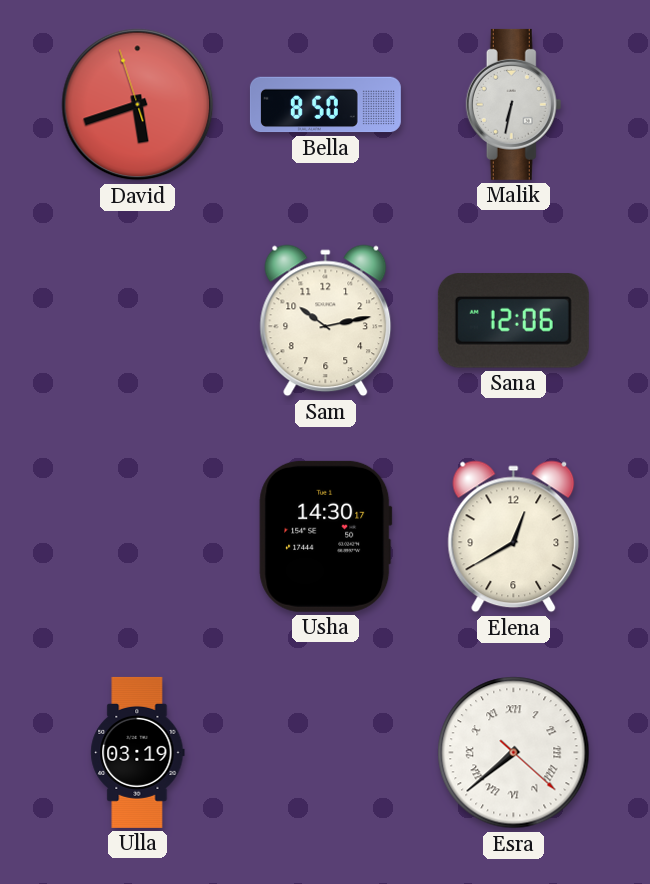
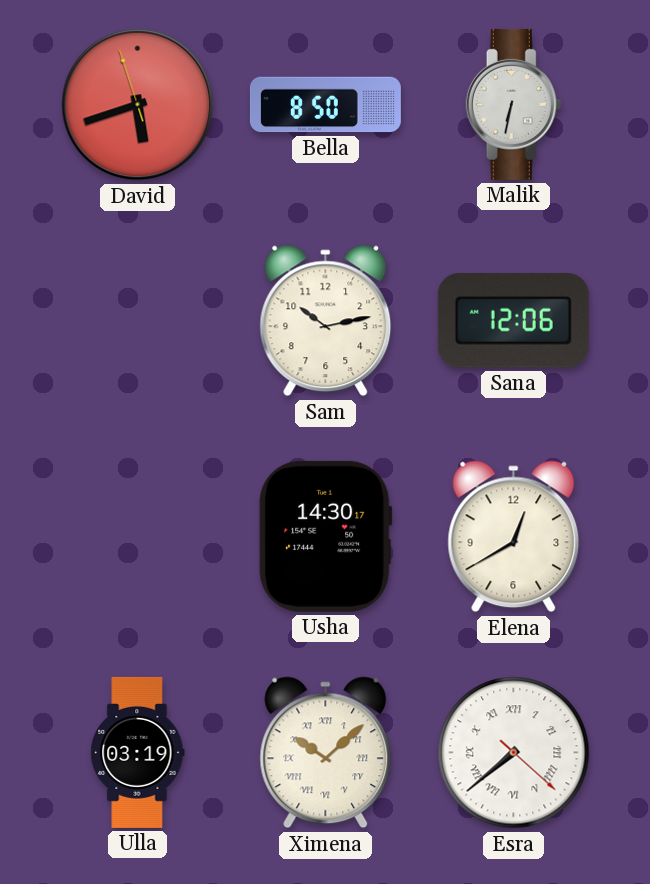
Ximena: none -> 10:08 (326, 753)
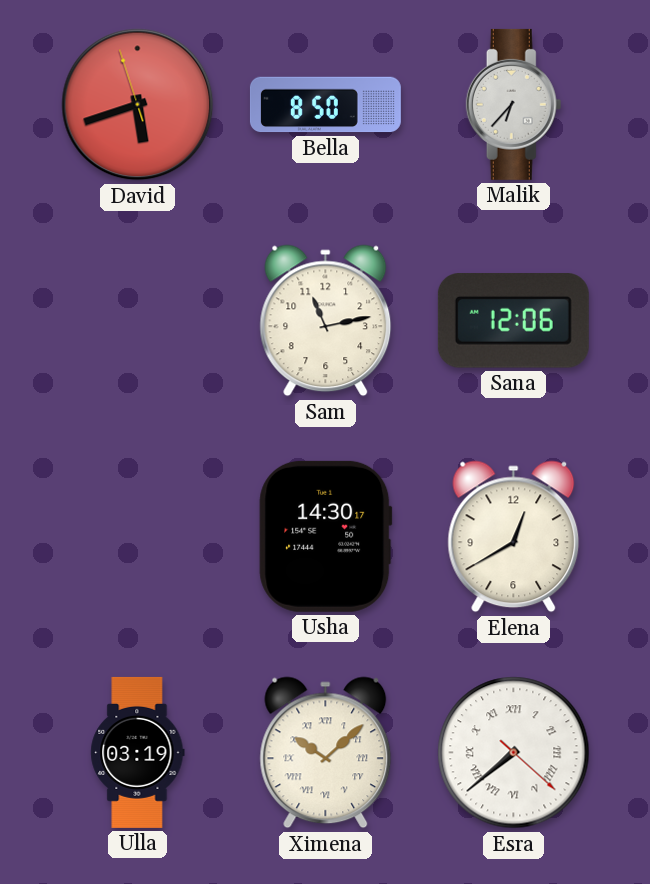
Malik: 6:32 -> 6:37 (514, 104)
Sam: 10:13 -> 11:13 (326, 321)
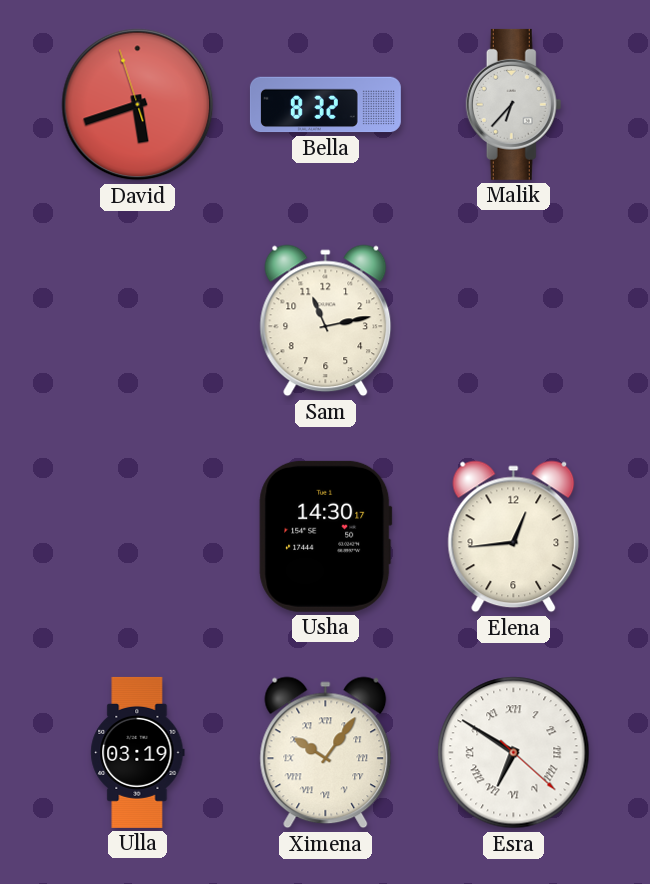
Bella: 8:50 -> 8:32 (325, 105)
Sana: 12:06 -> none (513, 321)
Elena: 12:40 -> 12:44 (514, 537)
Ximena: 10:08 -> 10:06 (326, 753)
Esra: 7:38 -> 6:50 (514, 753)
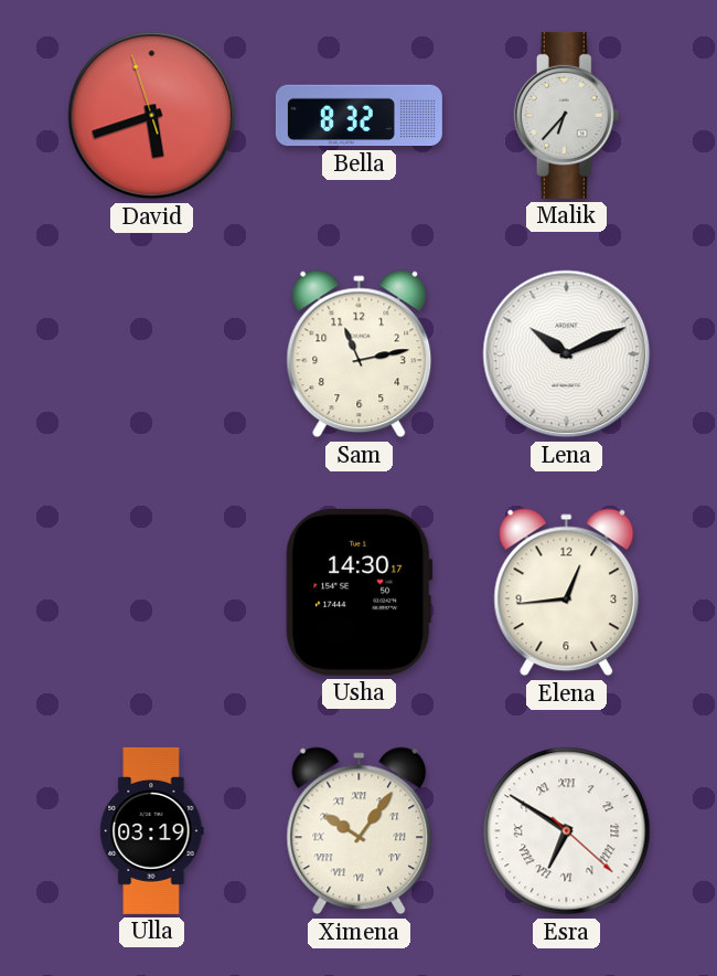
Lena: none -> 10:11 (567, 354)
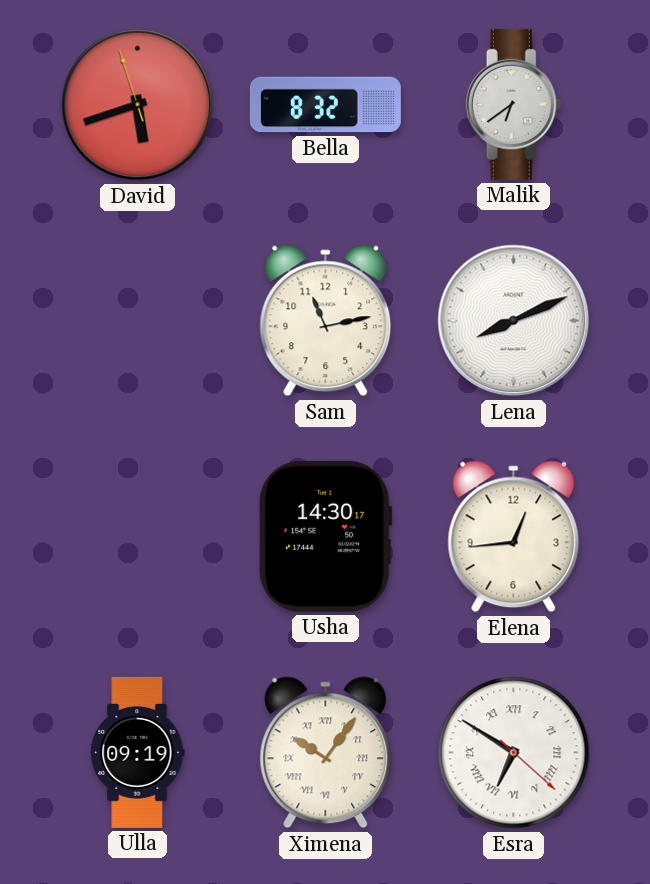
Malik: 6:37 -> 6:39 (514, 104)
Lena: 10:11 -> 8:11 (514, 321)
Ulla: 03:19 -> 09:19 (138, 752)
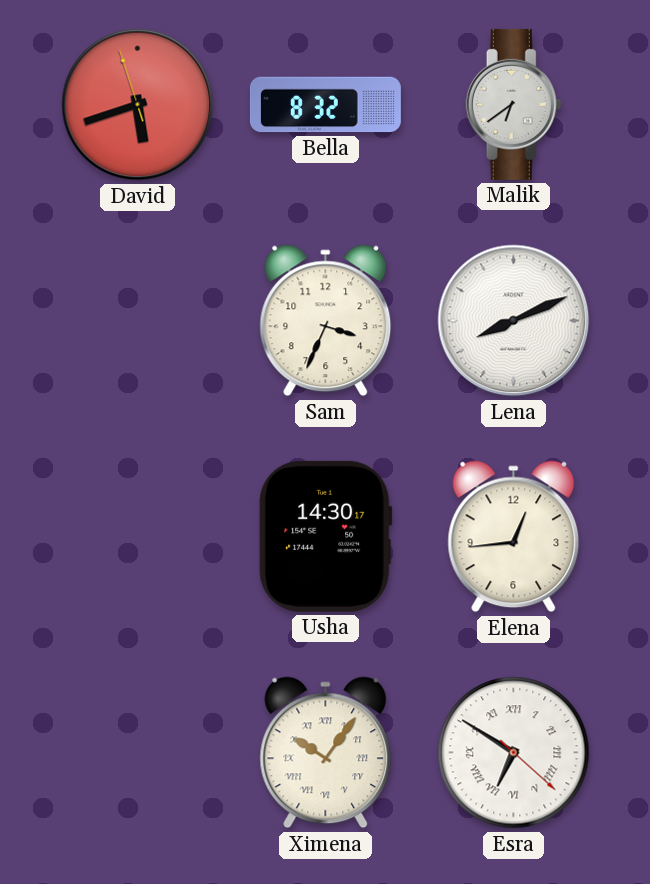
Sam: 11:13 -> 3:34 (326, 321)
Ulla: 09:19 -> none (138, 752)
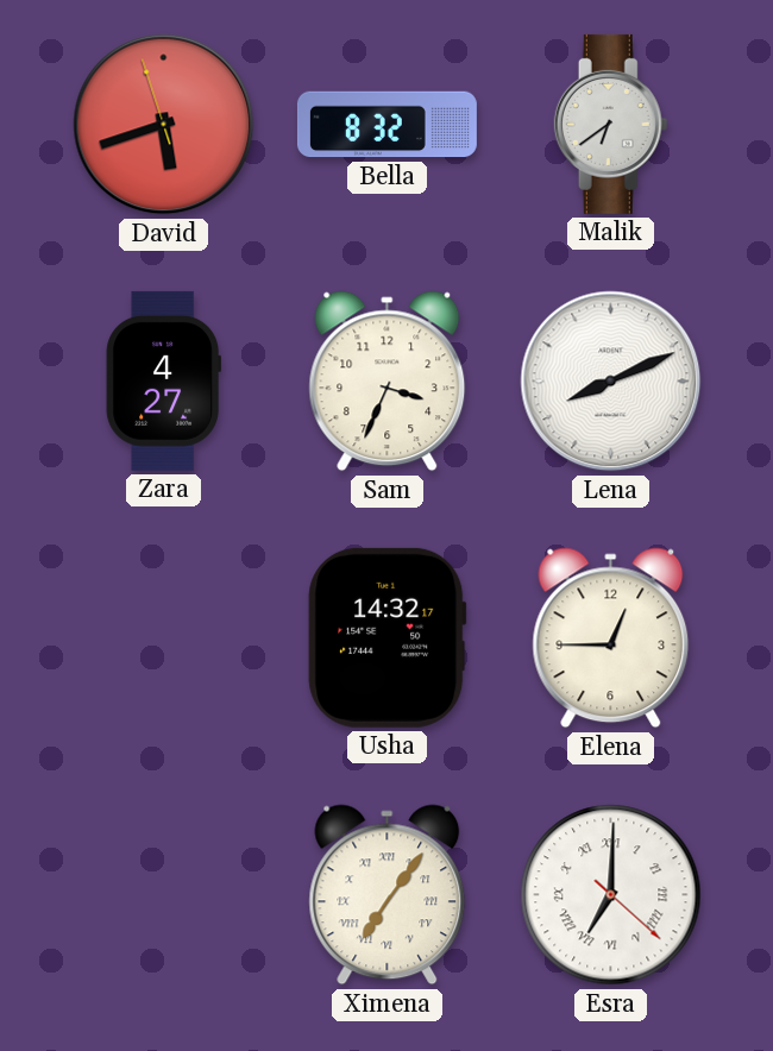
Zara: none -> 4:27 (163, 380)
Usha: 14:30 -> 14:32 (388, 637)
Elena: 12:44 -> 12:45 (611, 638)
Ximena: 10:06 -> 7:06 (388, 895)
Esra: 6:50 -> 7:00 (611, 895)
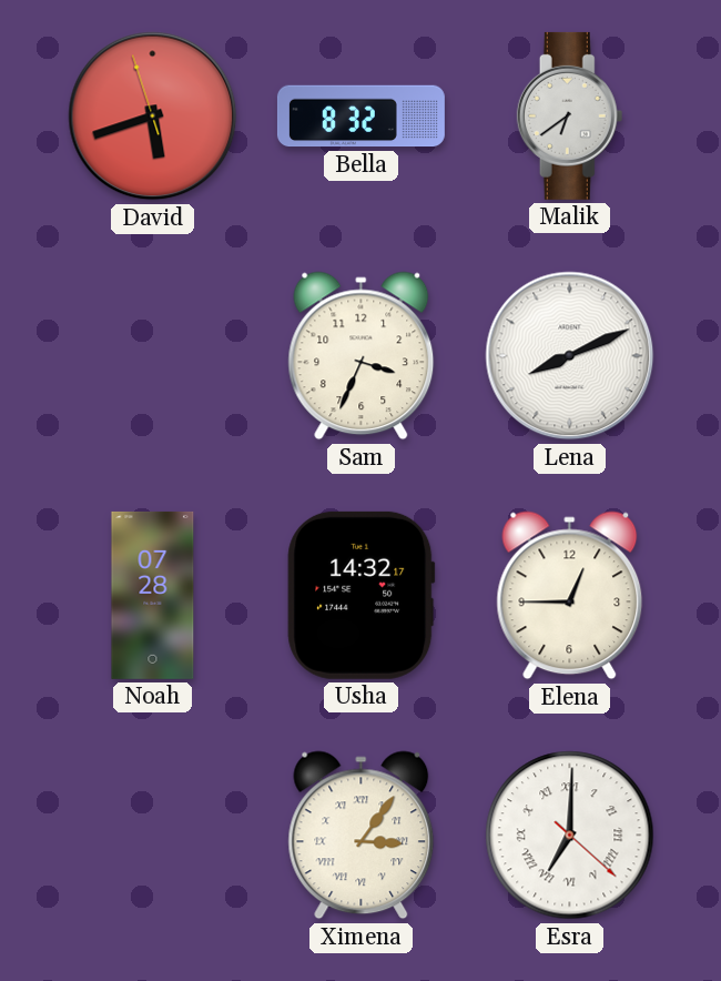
Zara: 4:27 -> none (163, 380)
Noah: none -> 07:28 (153, 595)
Ximena: 7:06 -> 3:06 (362, 836)
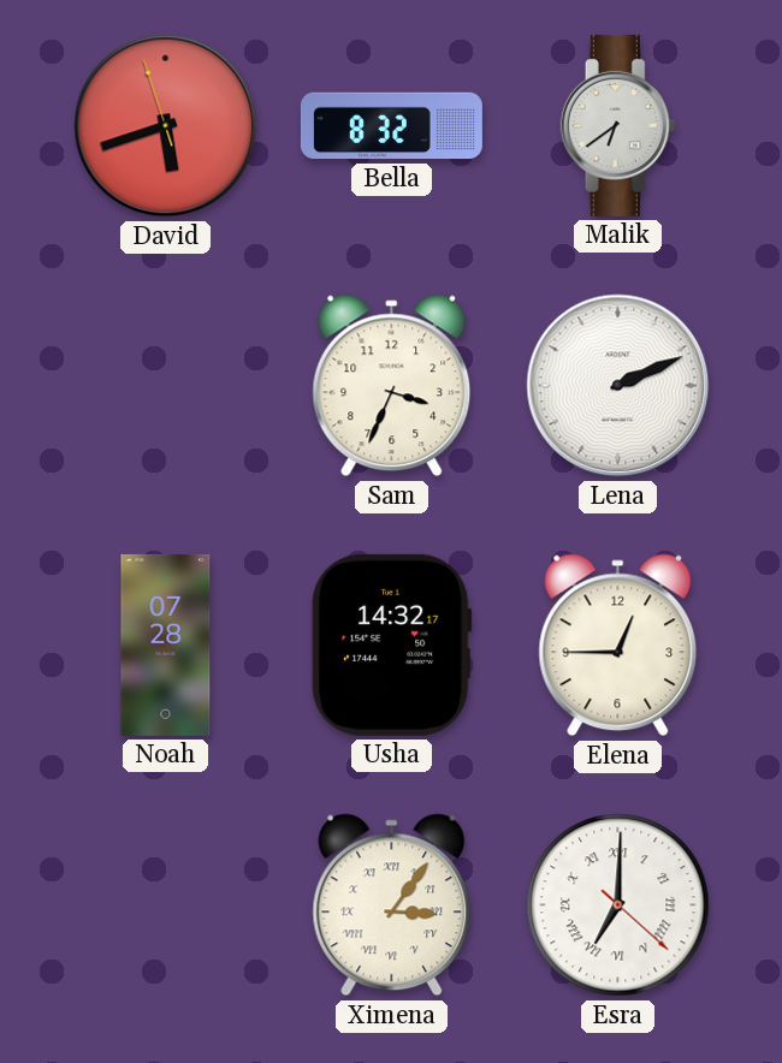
Lena: 8:11 -> 2:11 (618, 386)
